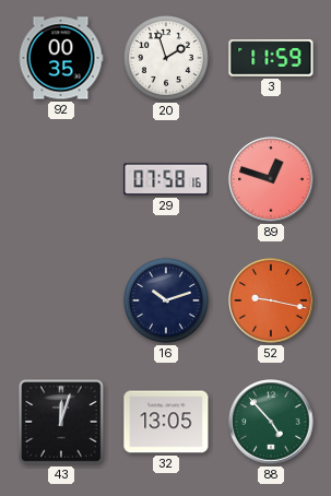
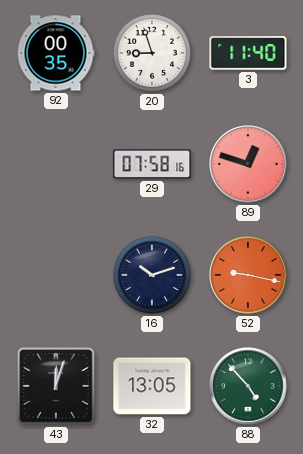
20: 1:57 -> 8:57 (152, 53)
3: 11:59 -> 11:40 (248, 53)
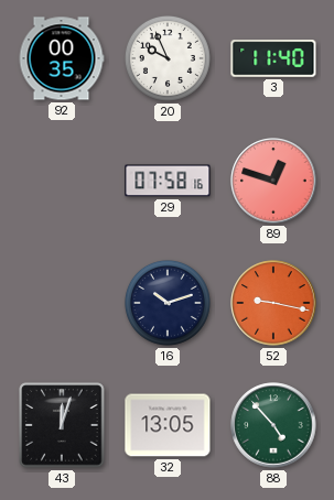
20: 8:57 -> 9:56 (168, 58)
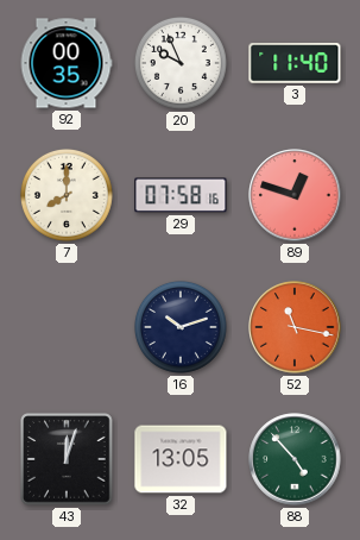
7: none -> 8:00 (67, 195)
52: 9:17 -> 11:17 (295, 327)
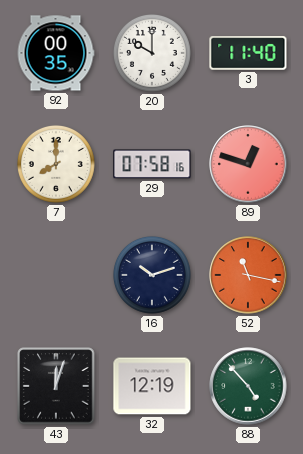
20: 9:56 -> 10:00 (152, 53)
32: 13:05 -> 12:19 (152, 386)
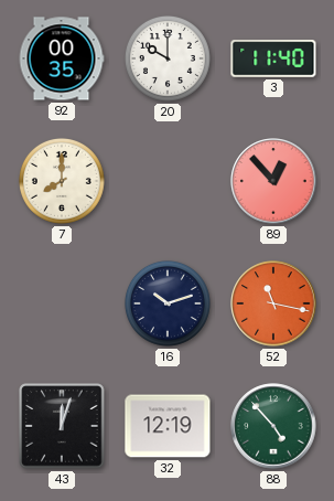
29: 07:58 -> none (152, 164)
89: 12:48 -> 12:53 (273, 181)
